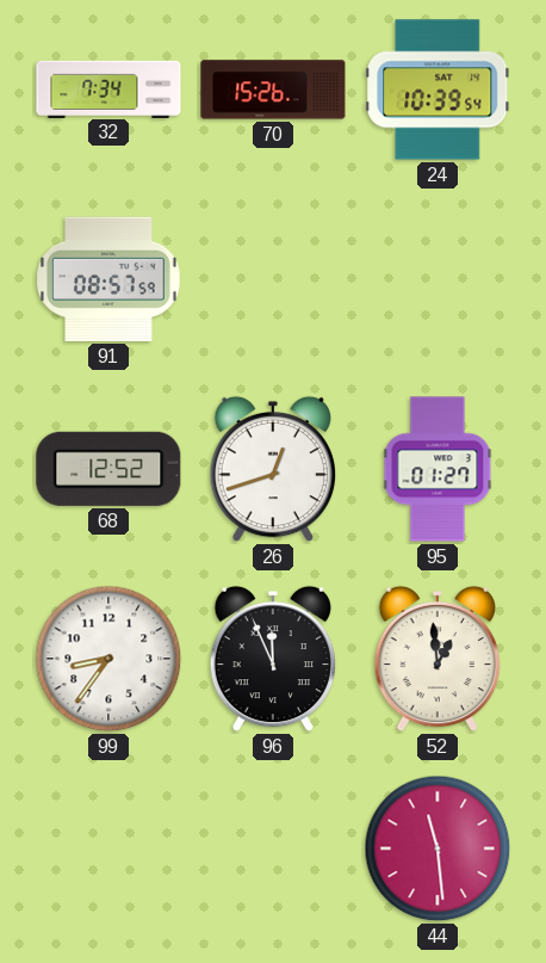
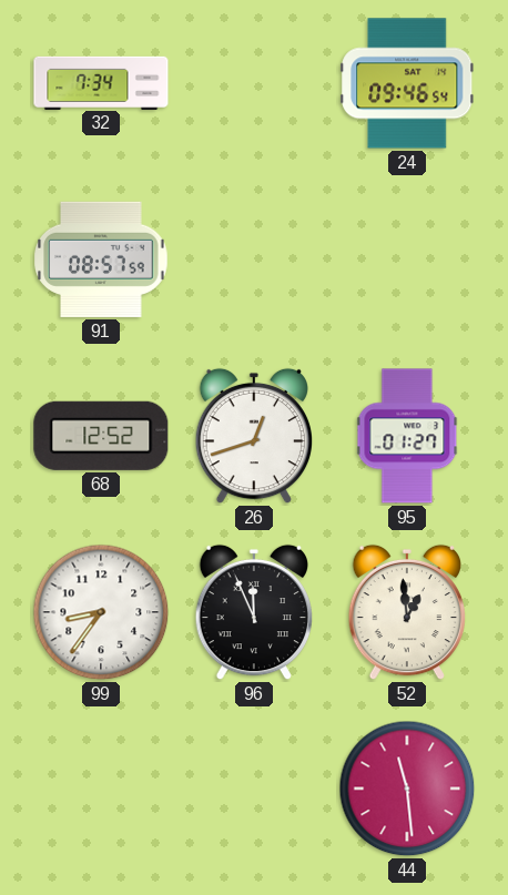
70: 15:26 -> none (273, 89)
24: 10:39 -> 09:46 (407, 83)
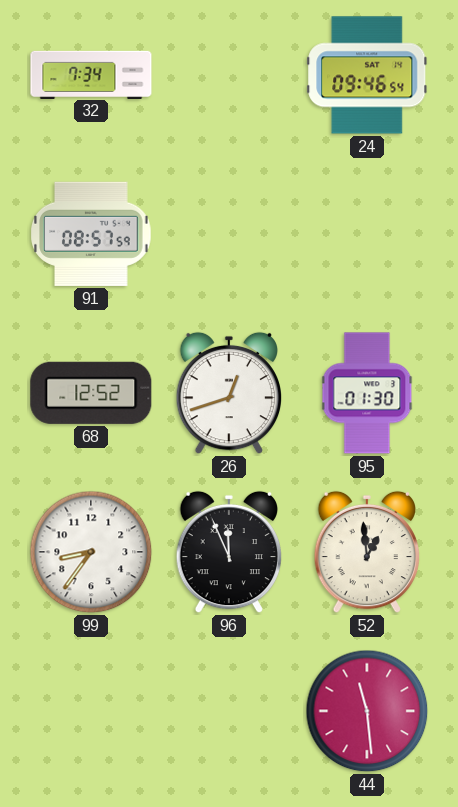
95: 01:27 -> 01:30 (367, 393)
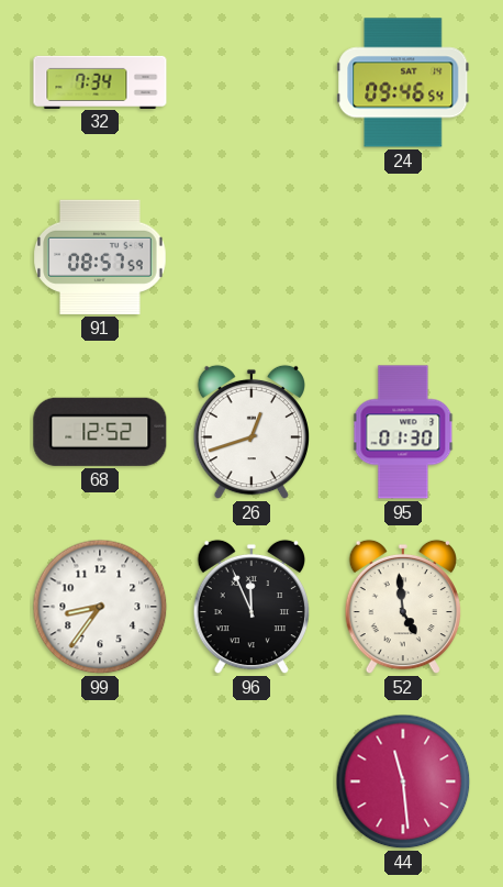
52: 12:59 -> 4:59 (402, 607)
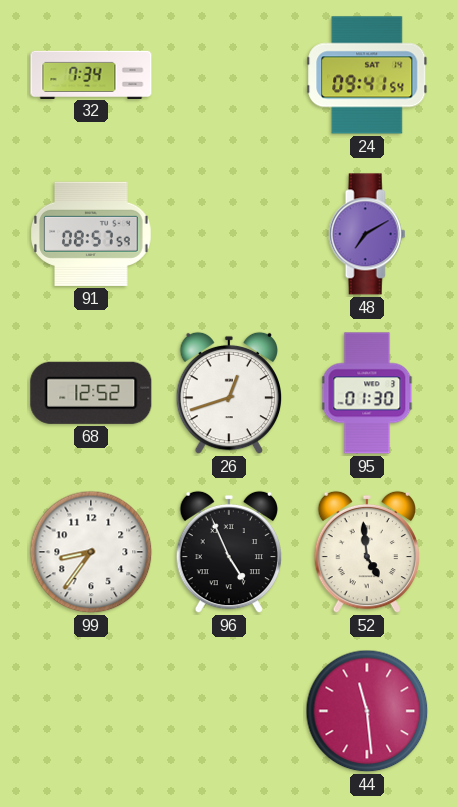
24: 09:46 -> 09:41 (367, 75)
48: none -> 7:10 (367, 234)
96: 11:56 -> 4:56 (228, 552)
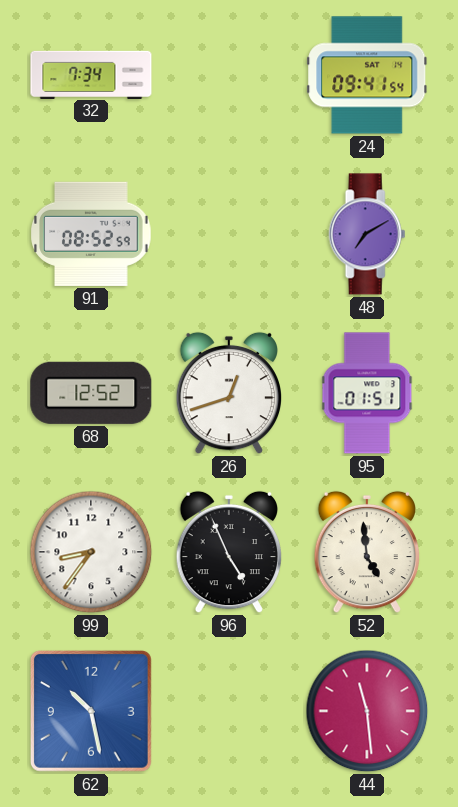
91: 08:57 -> 08:52 (91, 234)
95: 01:30 -> 01:51 (367, 393)
62: none -> 10:28 (91, 711)
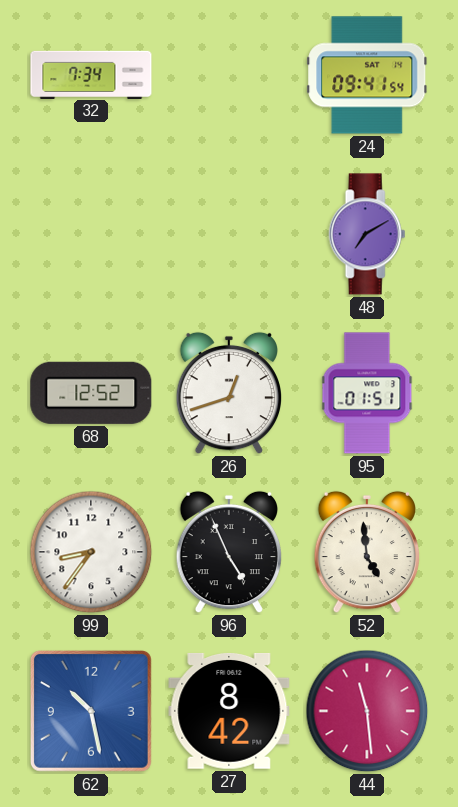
91: 08:52 -> none (91, 234)
27: none -> 8:42 (229, 711)
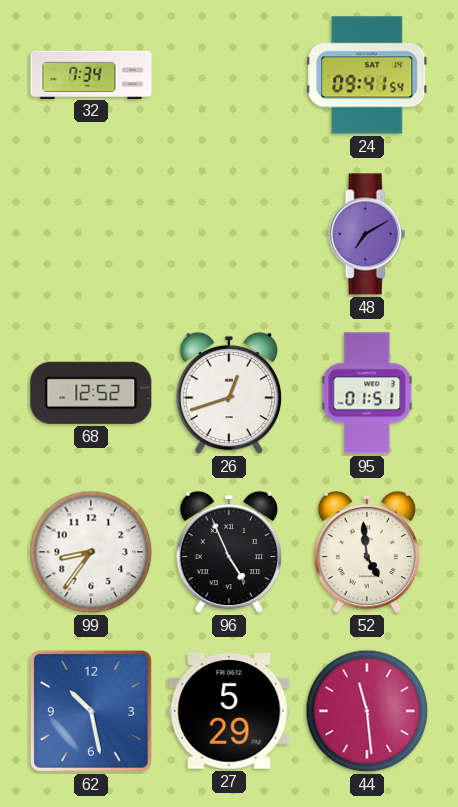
27: 8:42 -> 5:29 (229, 711)
